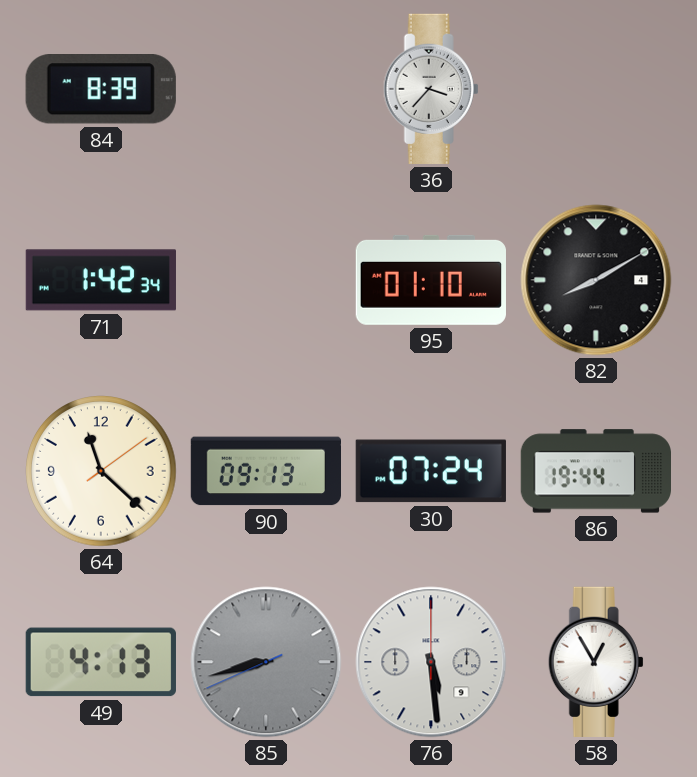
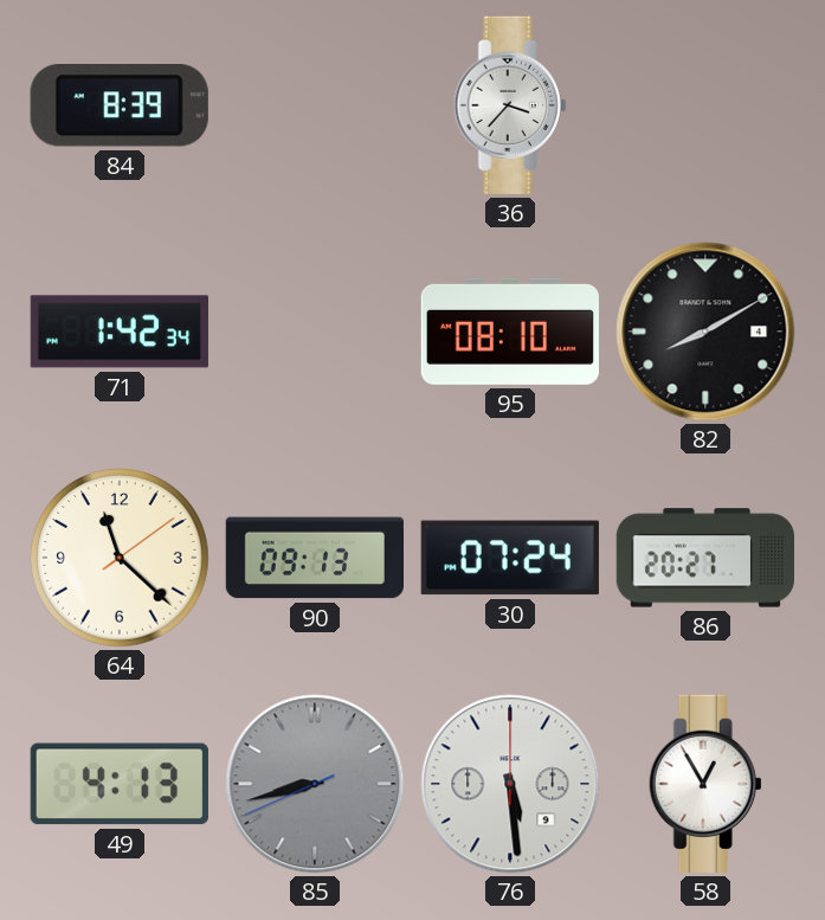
95: 01:10 -> 08:10 (510, 332)
86: 19:44 -> 20:27 (704, 558)
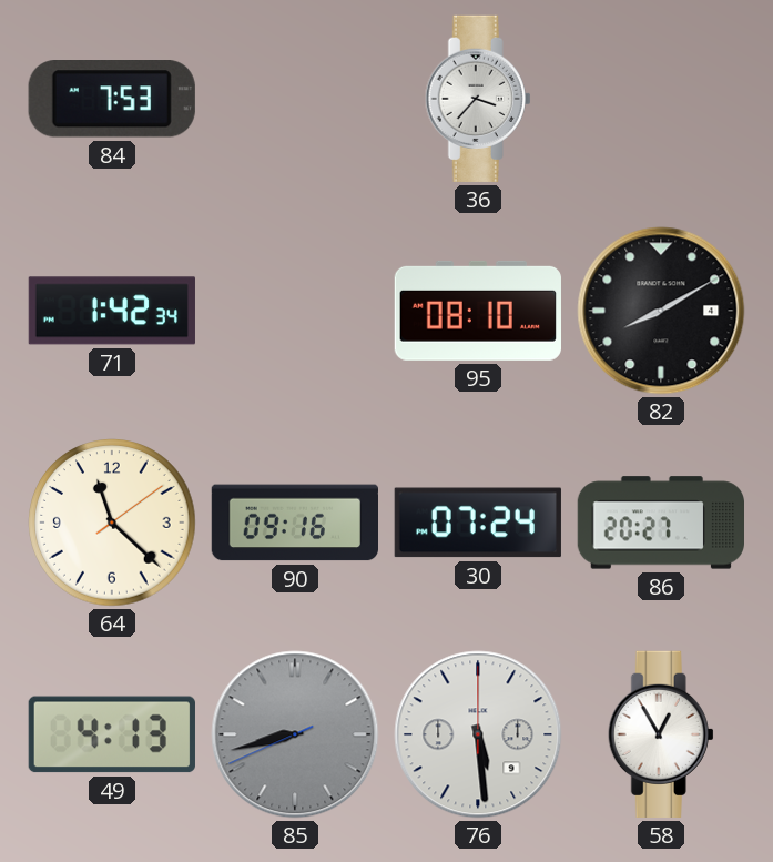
84: 8:39 -> 7:53 (112, 100)
90: 09:13 -> 09:16 (294, 523)
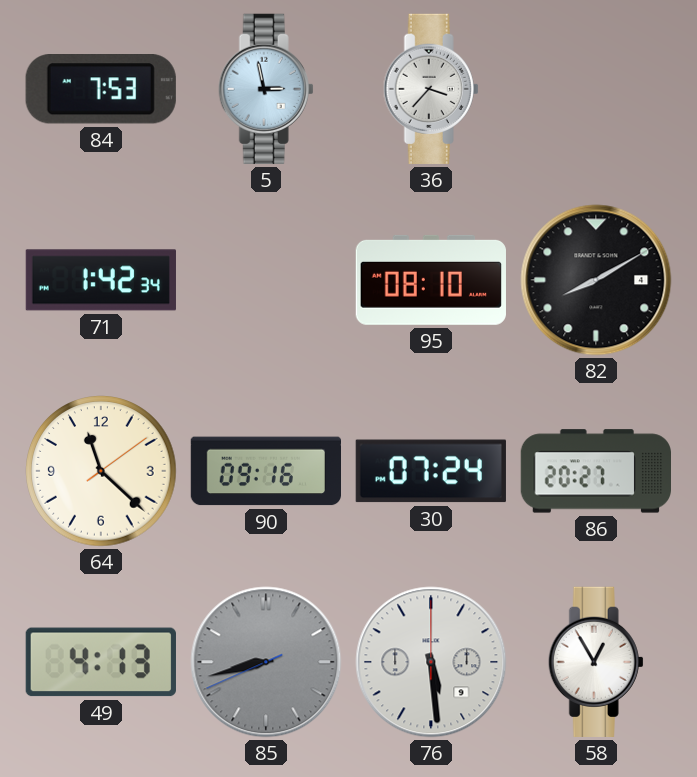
5: none -> 2:58 (266, 89)
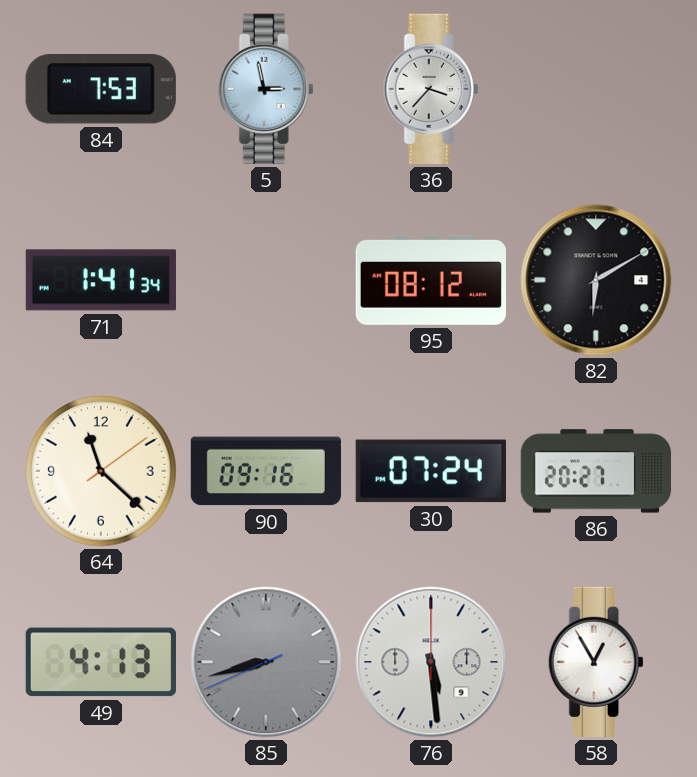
71: 1:42 -> 1:41 (101, 280)
95: 08:10 -> 08:12 (431, 280)
82: 8:10 -> 6:10 (596, 280)
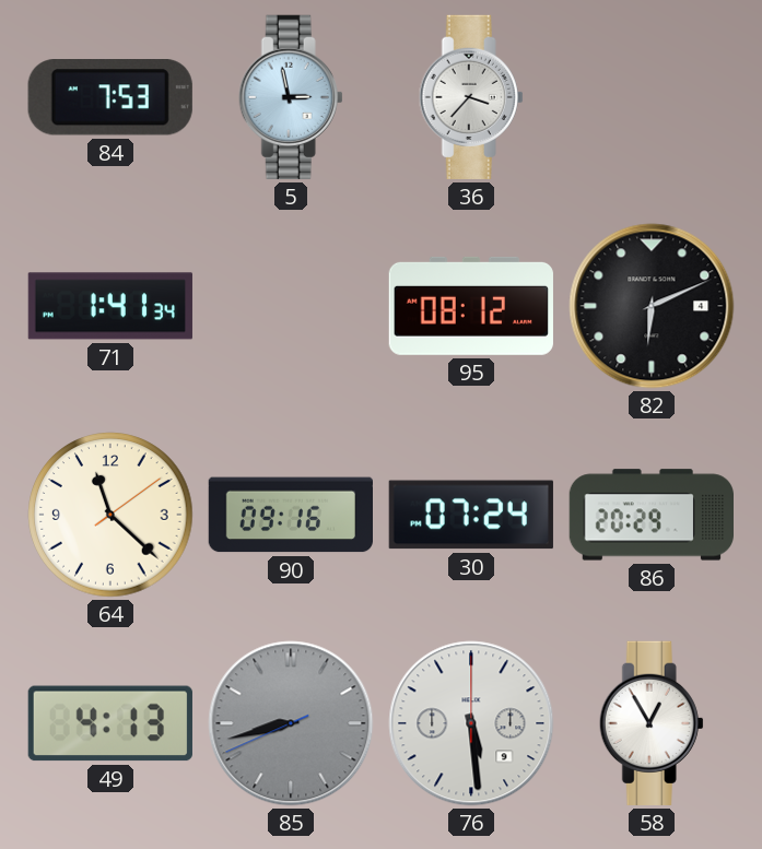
82: 6:10 -> 6:11 (652, 306)
86: 20:27 -> 20:29 (650, 515)
